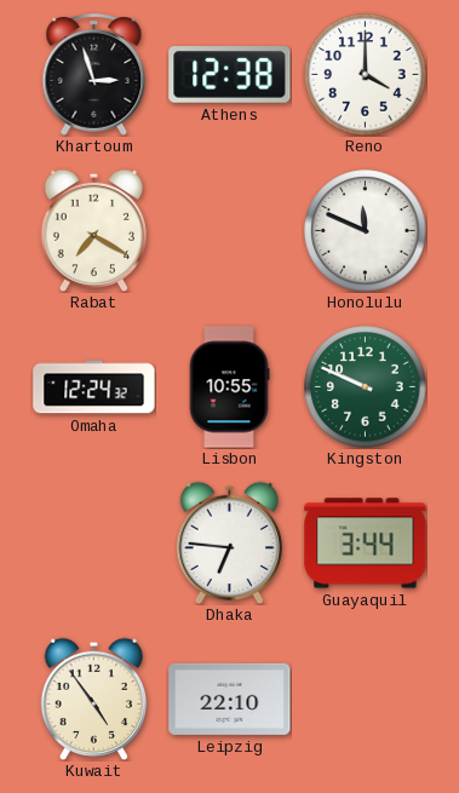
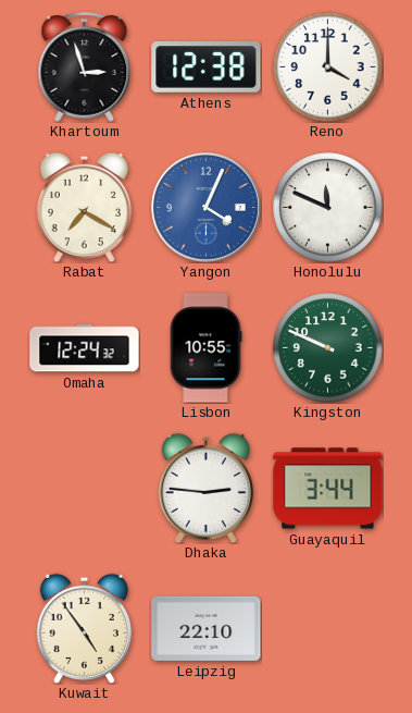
Yangon: none -> 4:04 (205, 207)
Dhaka: 6:46 -> 2:46 (205, 488)
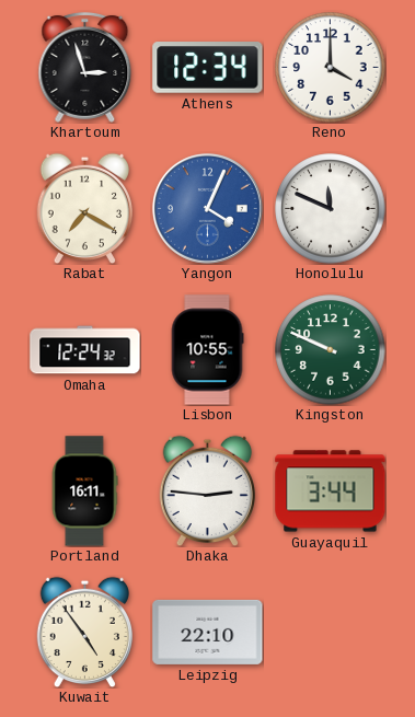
Athens: 12:38 -> 12:34 (208, 68)
Portland: none -> 16:11 (84, 492)
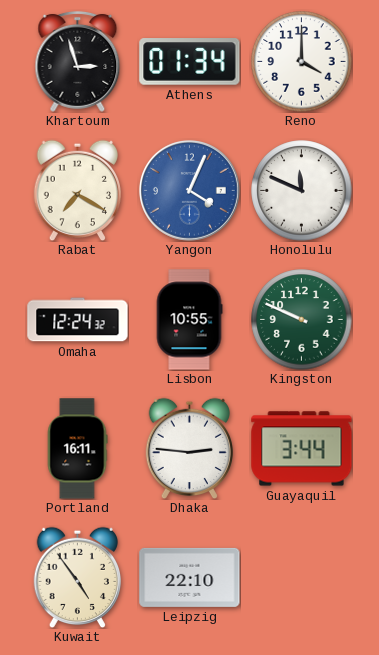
Athens: 12:34 -> 01:34 (190, 62)
